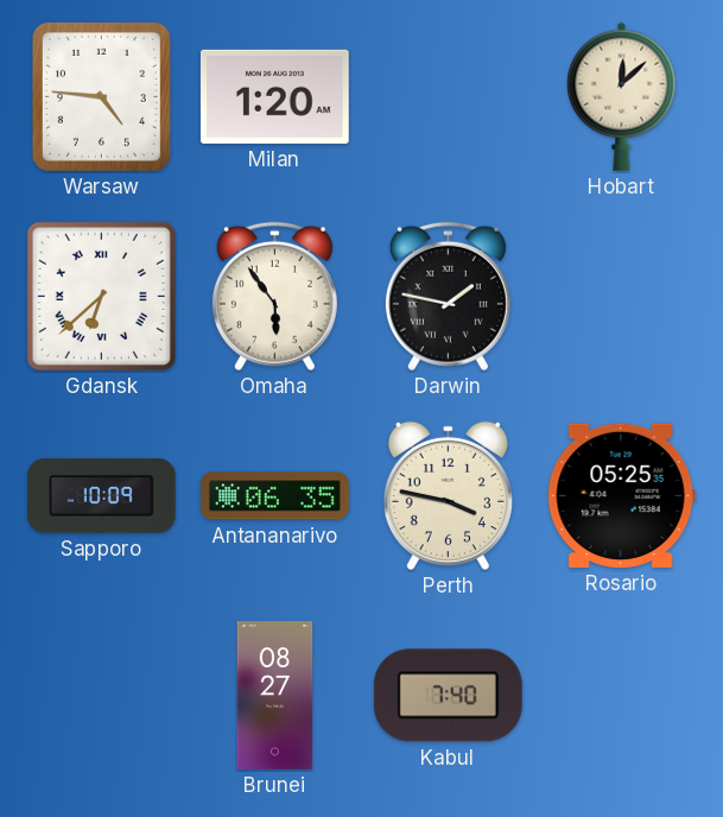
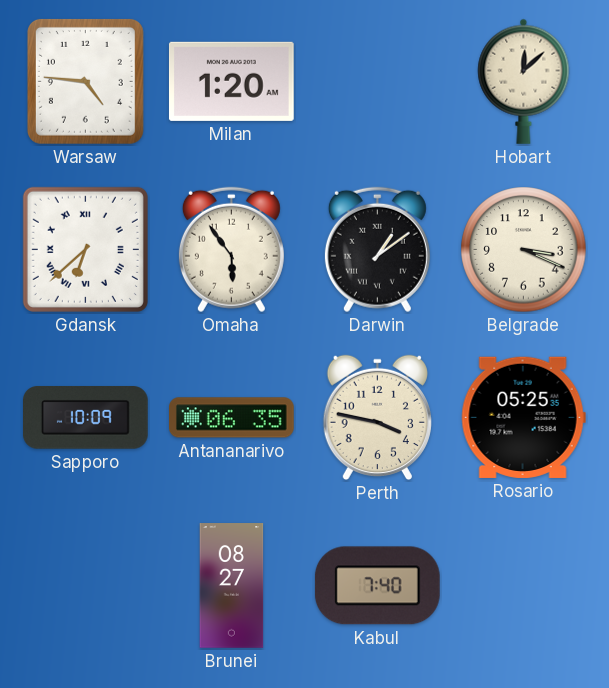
Darwin: 1:47 -> 1:09 (377, 250)
Belgrade: none -> 3:19 (524, 250)
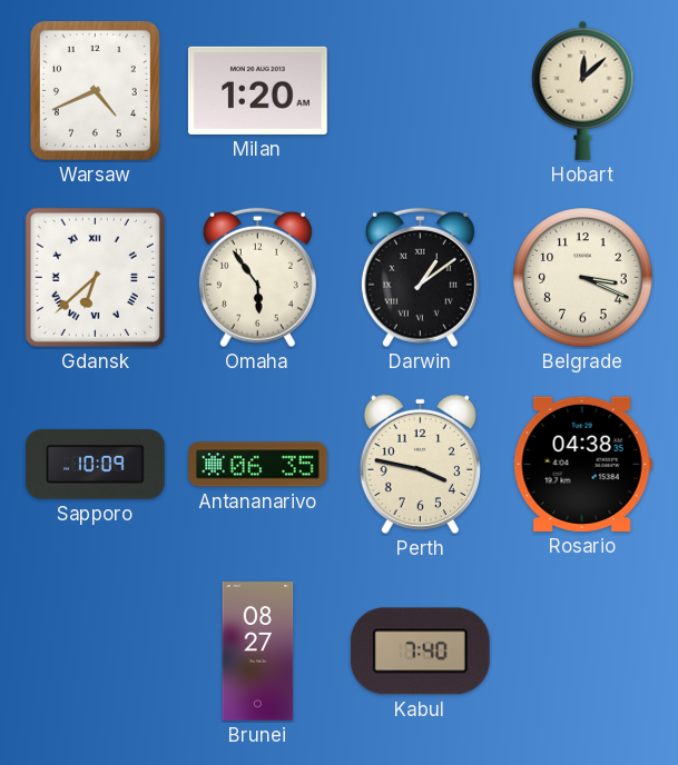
Warsaw: 4:46 -> 4:41 (95, 90)
Rosario: 05:25 -> 04:38 (582, 464)
